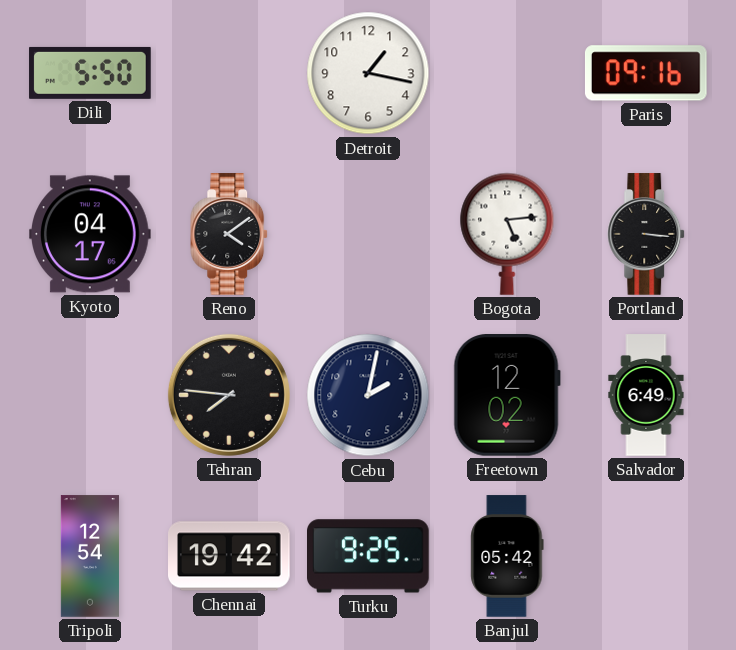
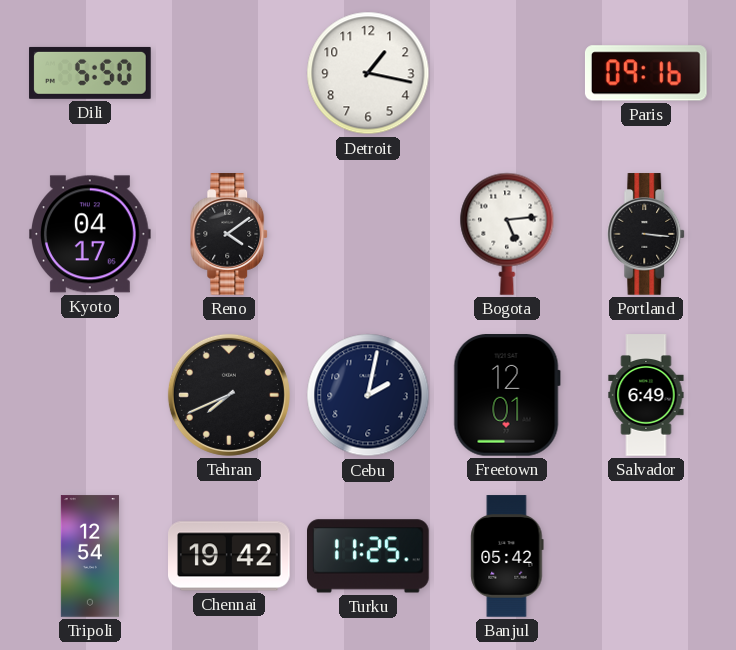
Tehran: 7:46 -> 7:41 (229, 395)
Freetown: 12:02 -> 12:01 (507, 396)
Turku: 9:25 -> 11:25 (369, 556)
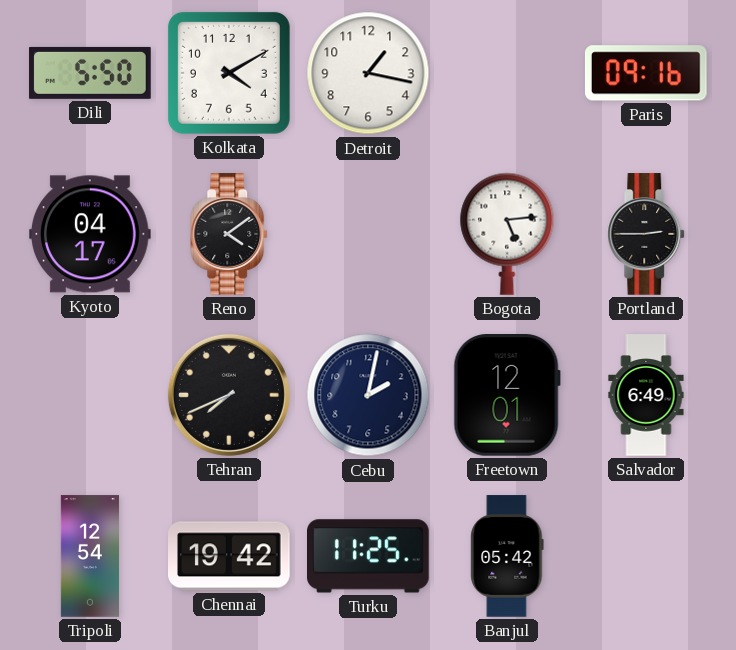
Kolkata: none -> 4:10 (229, 73)
Portland: 3:16 -> 2:45 (647, 234)
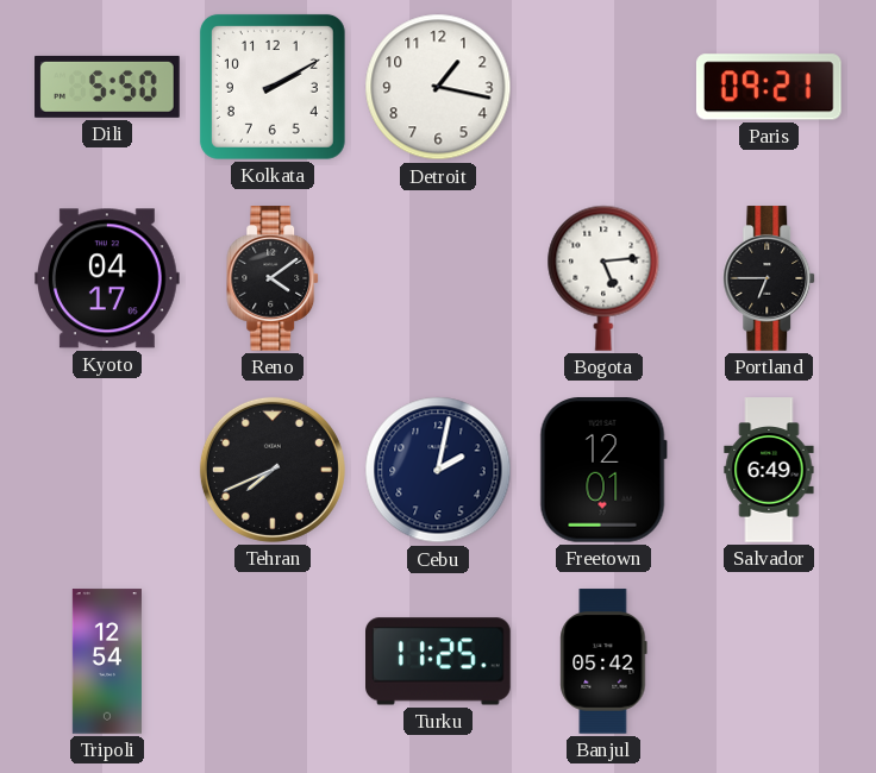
Kolkata: 4:10 -> 2:10 (273, 87)
Paris: 09:16 -> 09:21 (769, 87)
Portland: 2:45 -> 6:45 (770, 278)
Chennai: 19:42 -> none (230, 556)
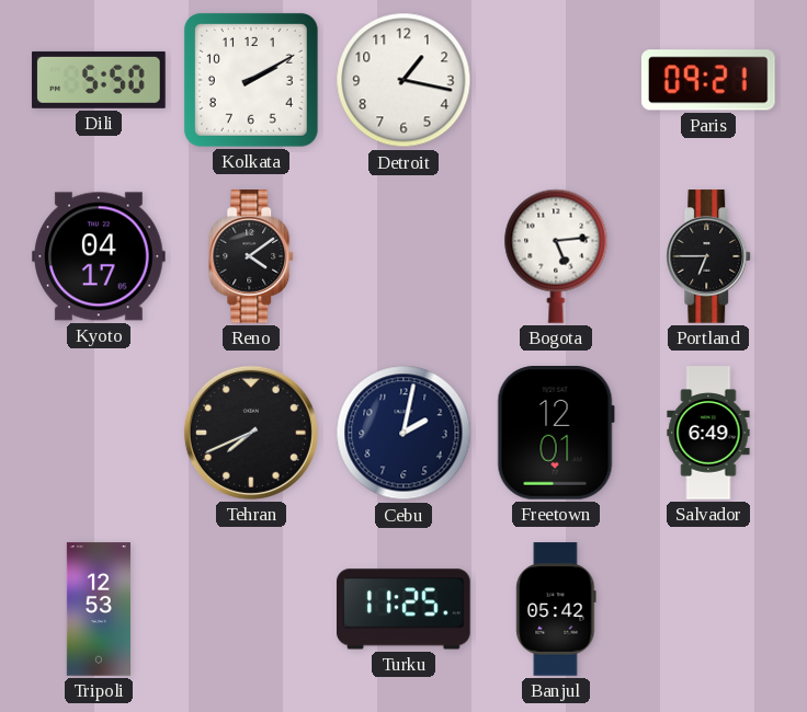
Tripoli: 12:54 -> 12:53 (99, 609)
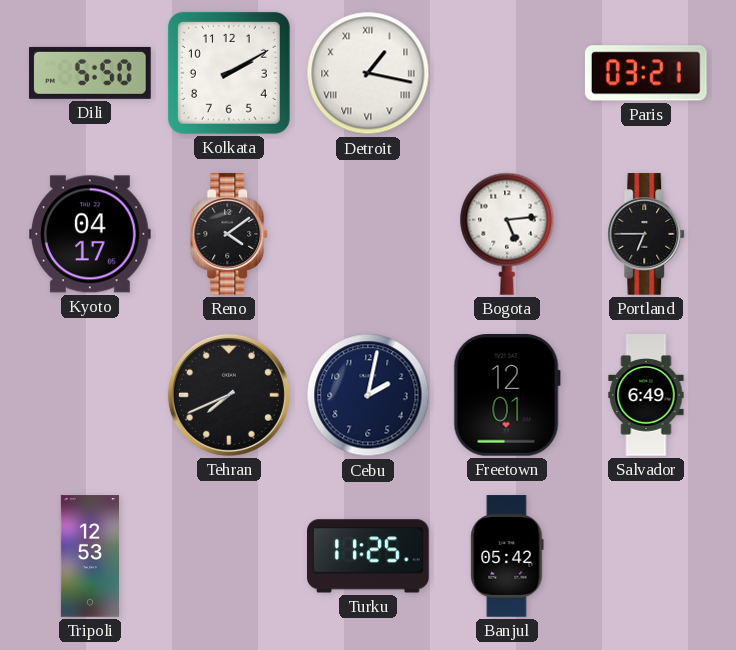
Detroit numerals: Arabic -> Roman (368, 73)
Paris: 09:21 -> 03:21 (646, 73)
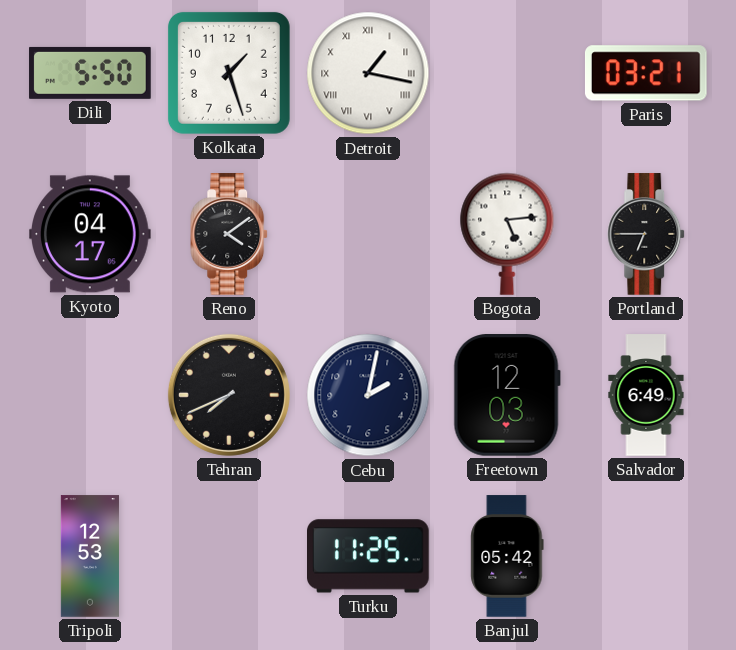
Kolkata: 2:10 -> 1:27 (229, 73)
Freetown: 12:01 -> 12:03 (507, 396)
